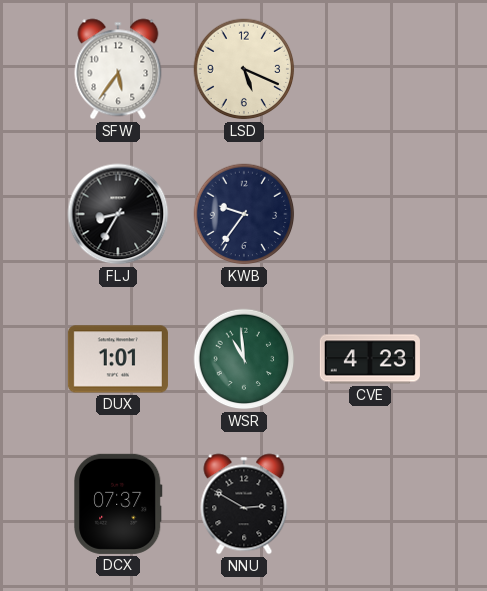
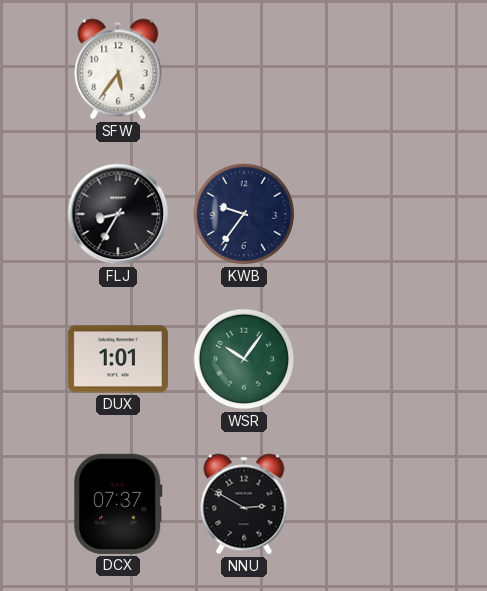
LSD: 5:19 -> none (244, 69)
WSR: 10:59 -> 10:06 (244, 359)
CVE: 4:23 -> none (370, 359)
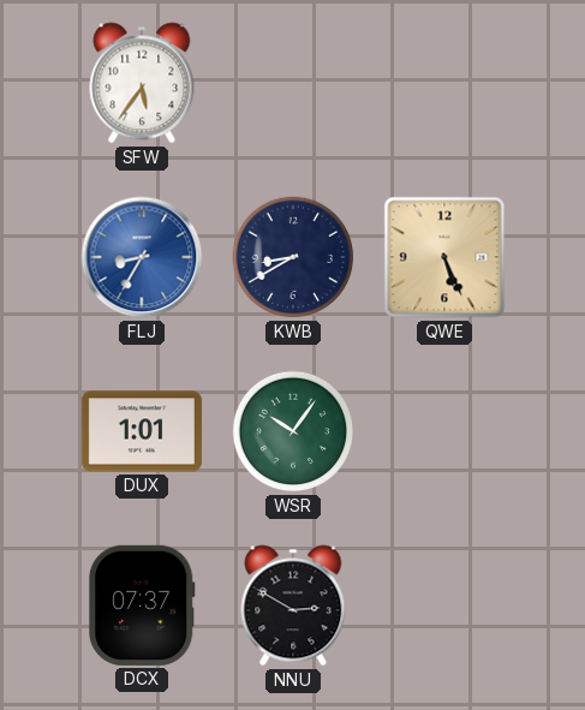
FLJ dial: black -> blue (142, 257)
KWB: 9:36 -> 8:40 (293, 257)
QWE: none -> 5:26 (444, 257)
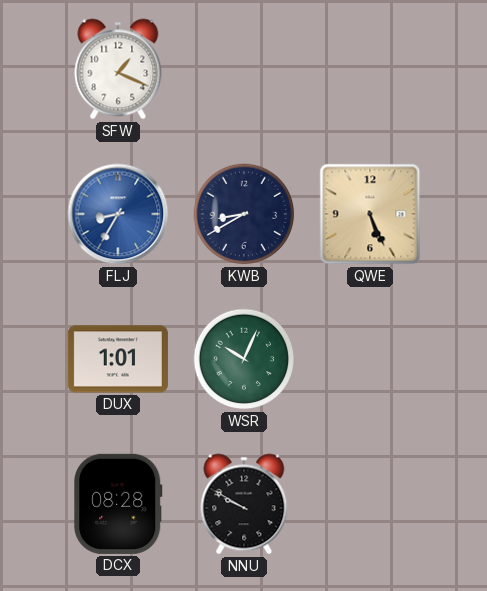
SFW: 5:36 -> 1:19 (118, 69)
WSR: 10:06 -> 10:04 (244, 359)
DCX: 07:37 -> 08:28 (119, 504)
NNU: 2:50 -> 9:50 (244, 504)
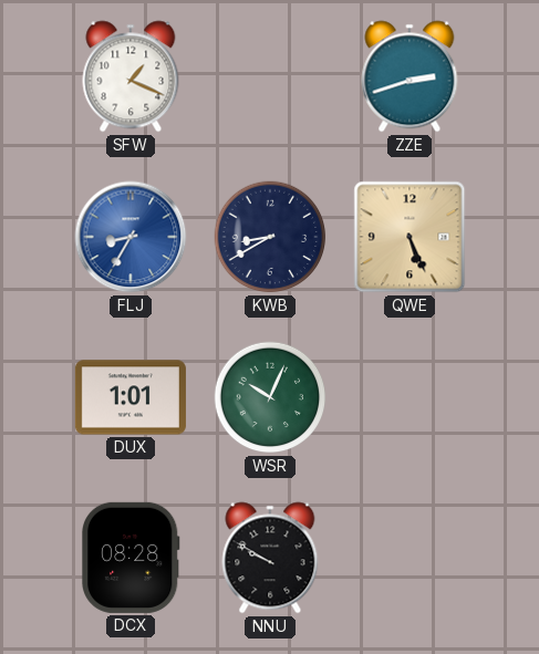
ZZE: none -> 2:42 (410, 76)
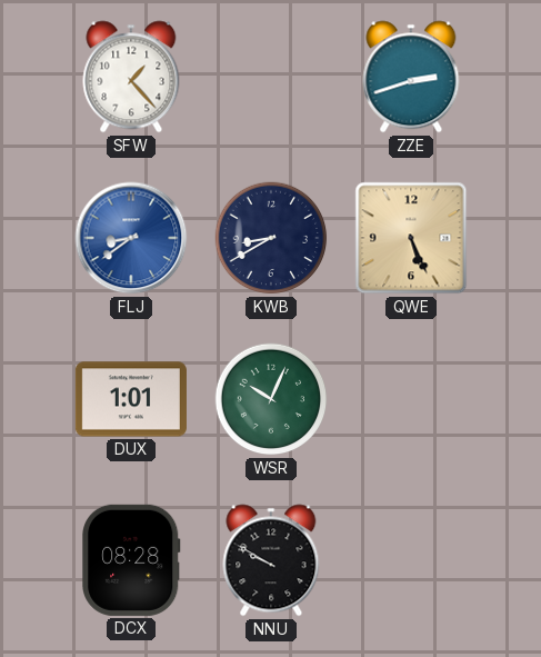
SFW: 1:19 -> 1:23 (131, 77)
FLJ: 8:35 -> 8:39 (131, 238)
